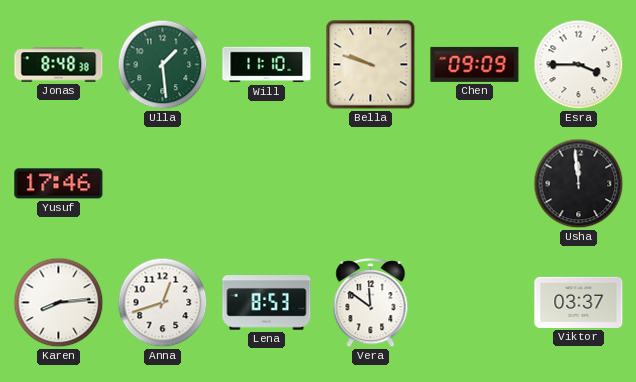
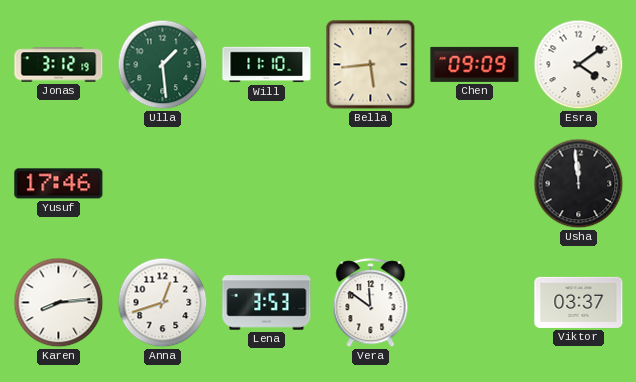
Jonas: 8:48 -> 3:12 (59, 65)
Bella: 9:48 -> 5:44 (371, 65)
Esra: 3:45 -> 4:09 (579, 65)
Lena: 8:53 -> 3:53 (267, 303)
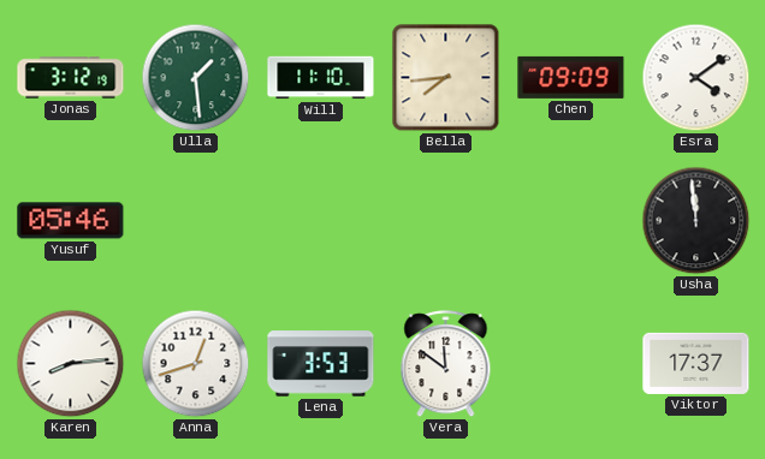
Bella: 5:44 -> 7:44 (446, 78)
Yusuf: 17:46 -> 05:46 (71, 221)
Viktor: 03:37 -> 17:37 (696, 363)
